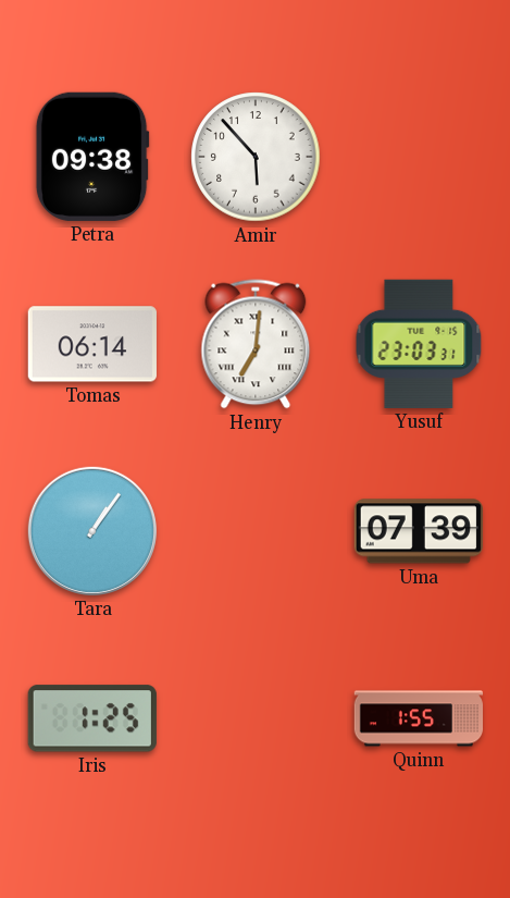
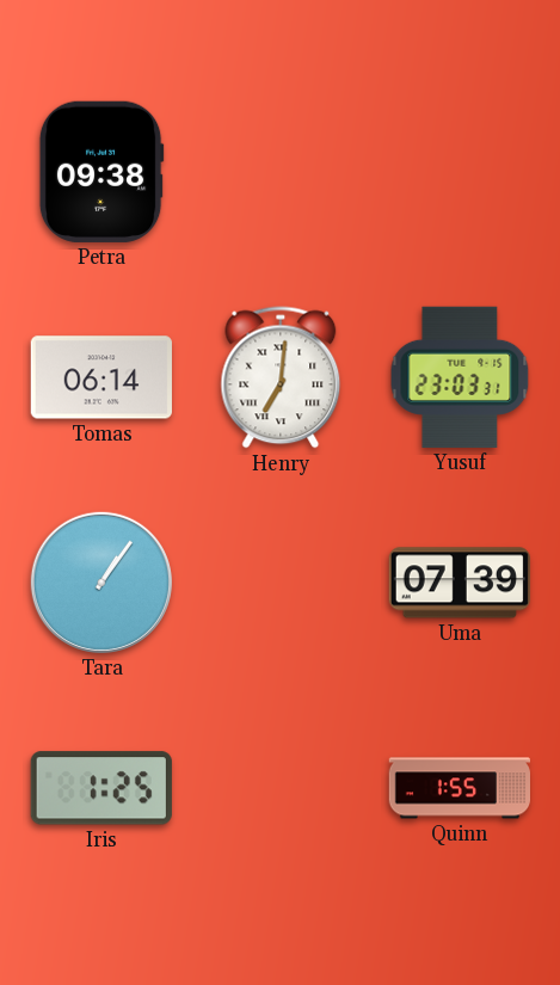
Amir: 5:53 -> none (256, 157)
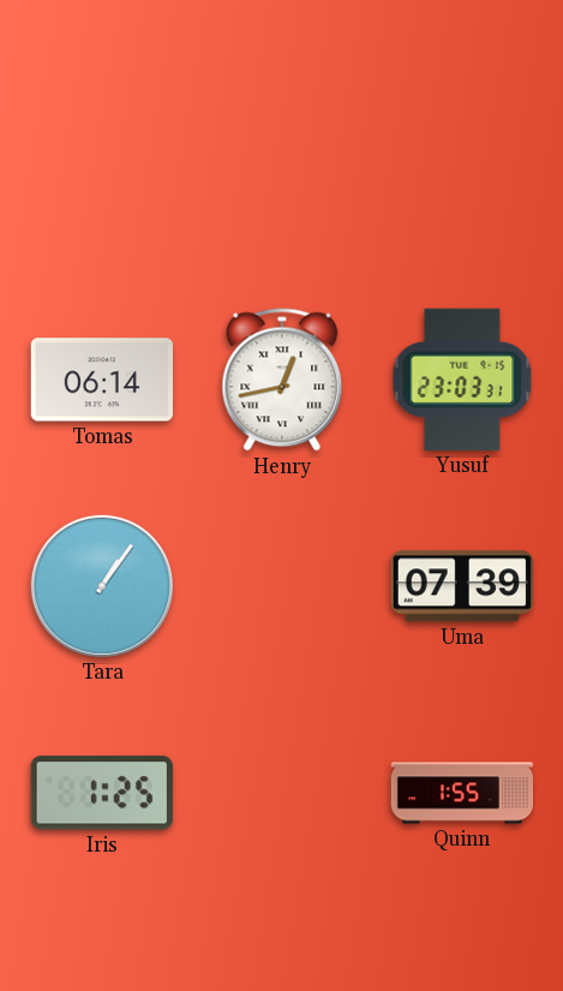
Petra: 09:38 -> none (101, 172)
Henry: 7:01 -> 12:43 (282, 380)
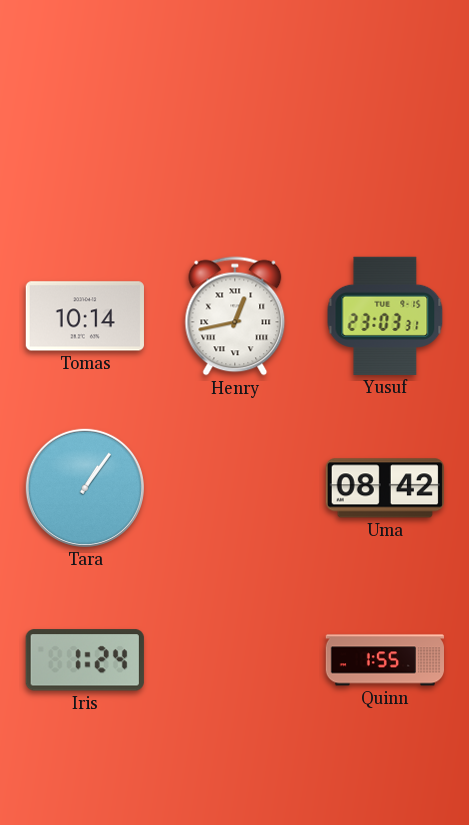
Tomas: 06:14 -> 10:14 (85, 316)
Uma: 07:39 -> 08:42 (385, 488)
Iris: 1:25 -> 1:24 (85, 660)
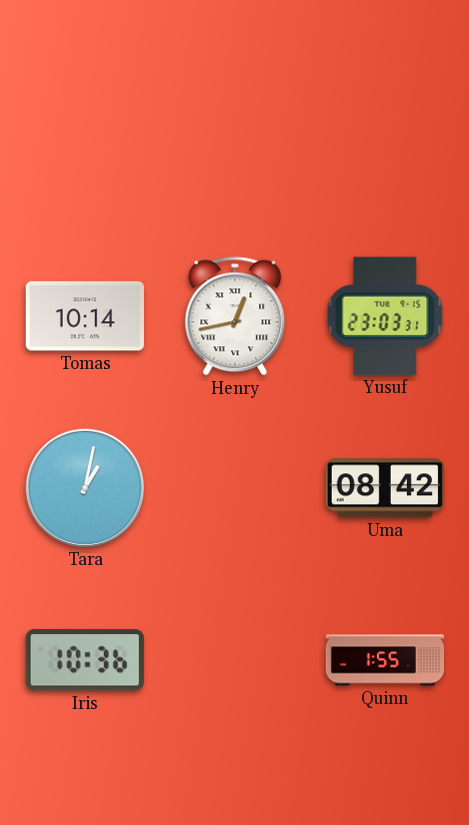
Tara: 1:06 -> 1:02 (85, 488)
Iris: 1:24 -> 10:36 (85, 660)
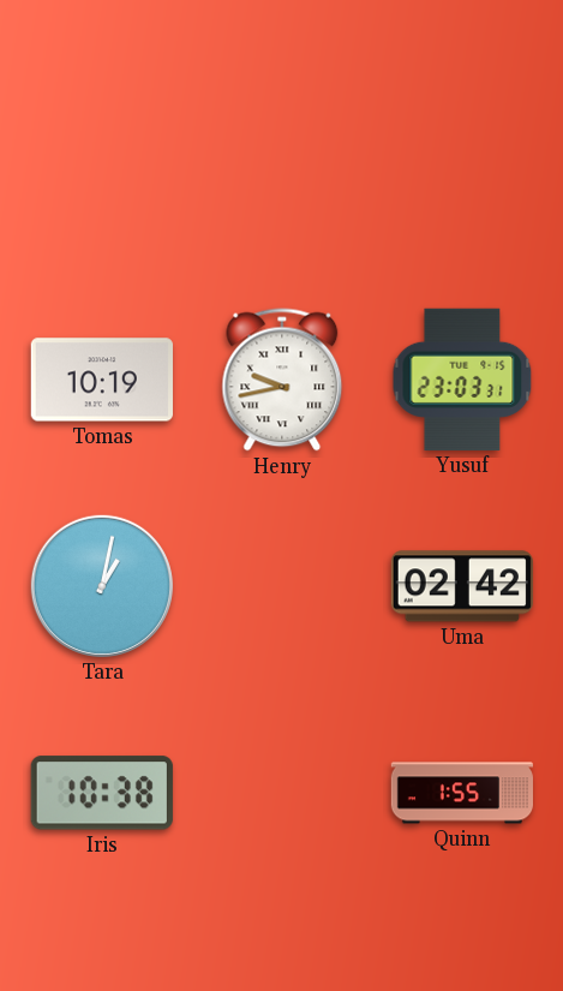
Tomas: 10:14 -> 10:19 (102, 380)
Henry: 12:43 -> 9:43 (282, 380)
Uma: 08:42 -> 02:42 (462, 586)
Iris: 10:36 -> 10:38 (102, 793)
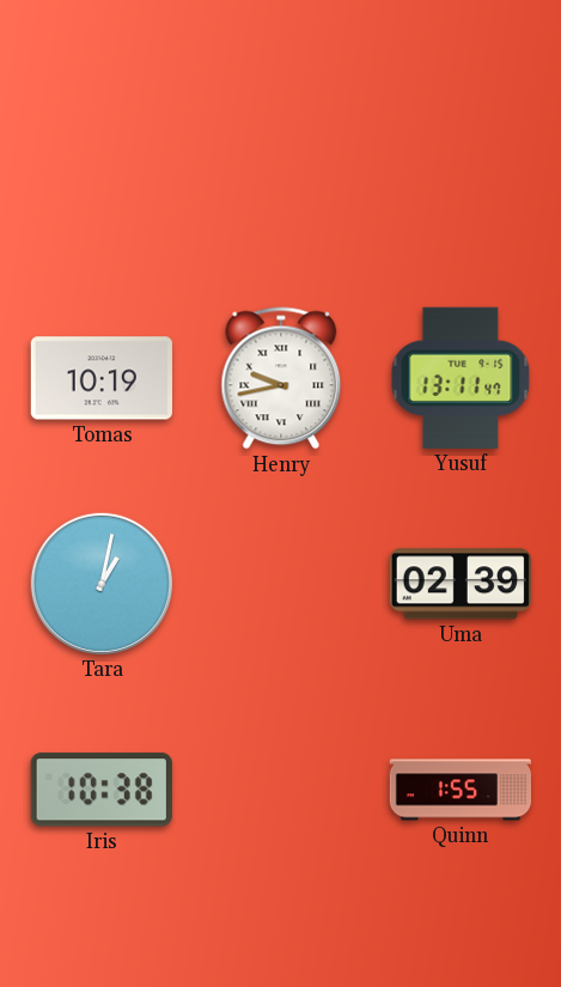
Yusuf: 23:03 -> 13:11 (461, 378)
Uma: 02:42 -> 02:39 (461, 584)
